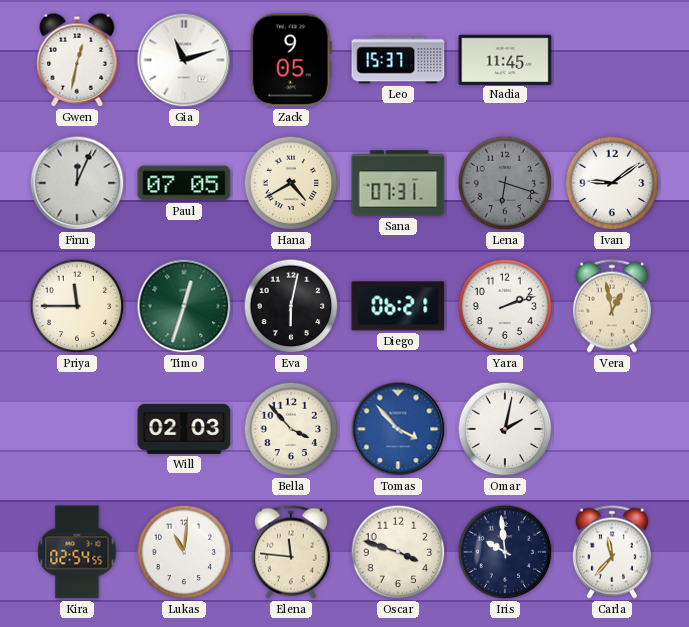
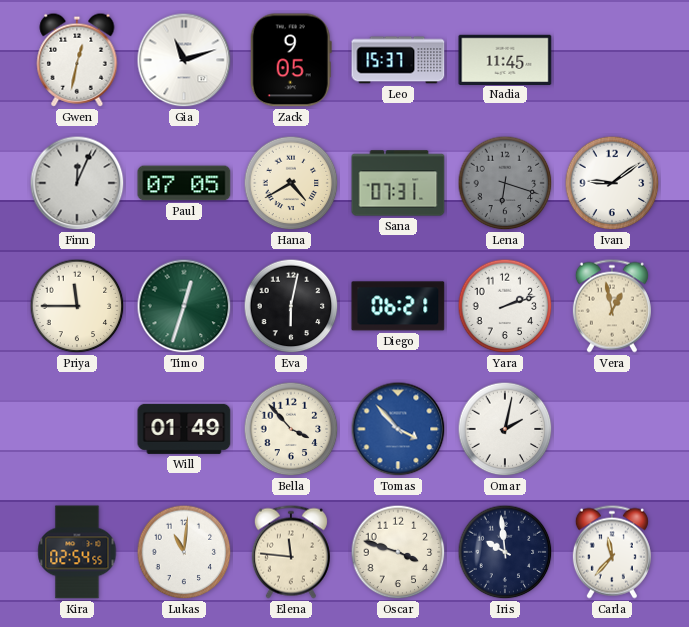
Will: 02:03 -> 01:49 (184, 429)
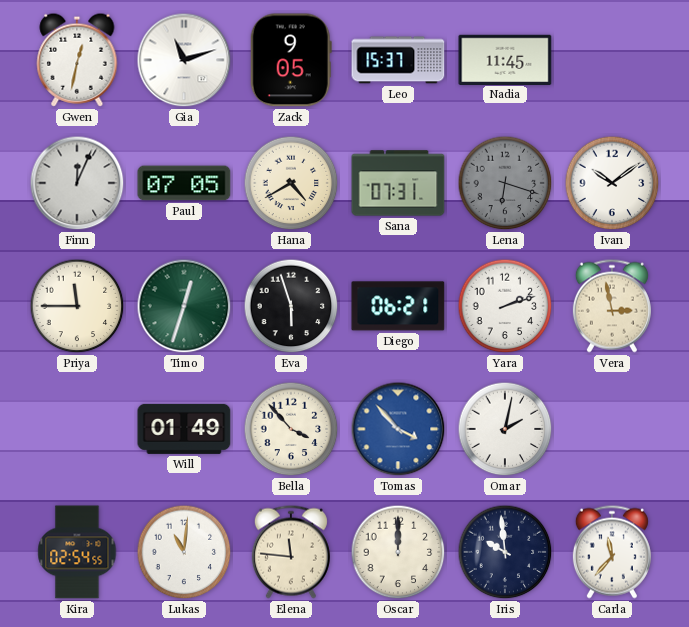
Ivan: 9:09 -> 10:09 (612, 183)
Eva: 6:02 -> 5:57 (291, 306)
Vera: 12:58 -> 2:58 (612, 306)
Oscar: 3:48 -> 12:00 (398, 552)
